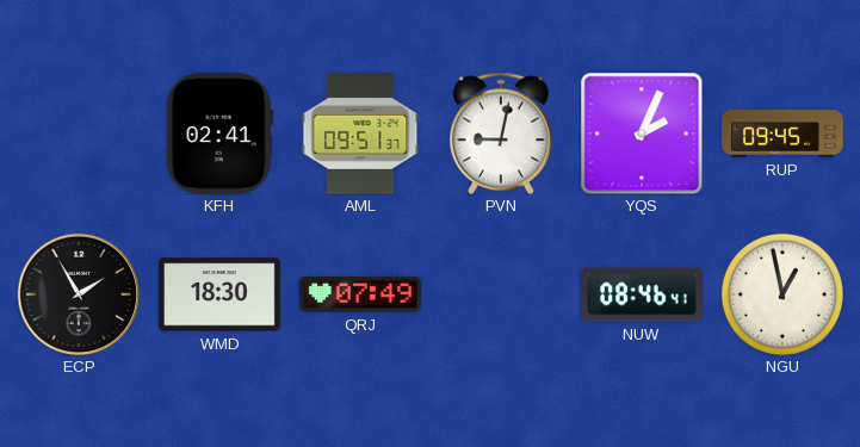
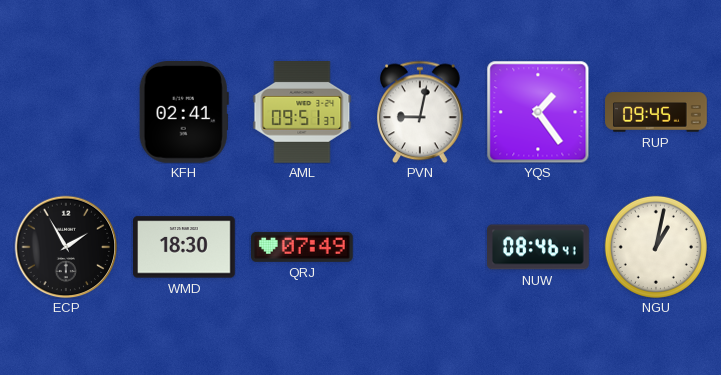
YQS: 2:04 -> 1:24 (538, 112)
NGU: 12:58 -> 1:02 (656, 247)
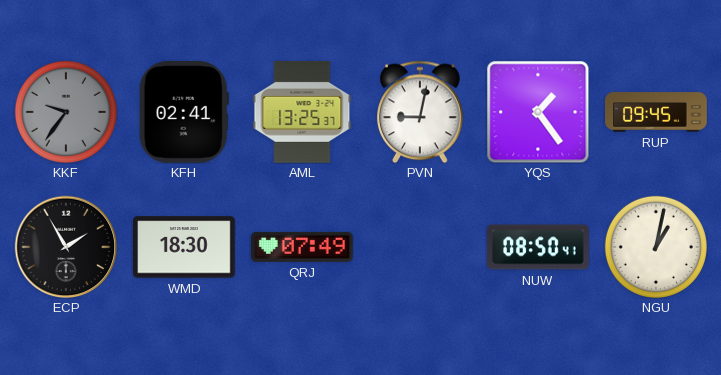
KKF: none -> 9:36 (66, 112)
AML: 09:51 -> 13:25 (302, 113)
NUW: 08:46 -> 08:50 (539, 247)
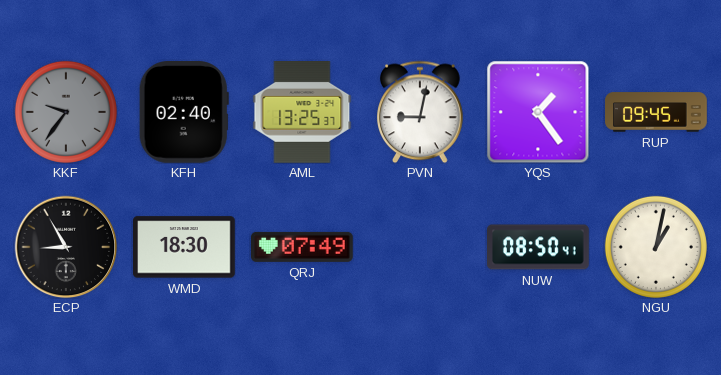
KFH: 02:41 -> 02:40 (184, 113)
ECP: 1:55 -> 8:55 (66, 247)
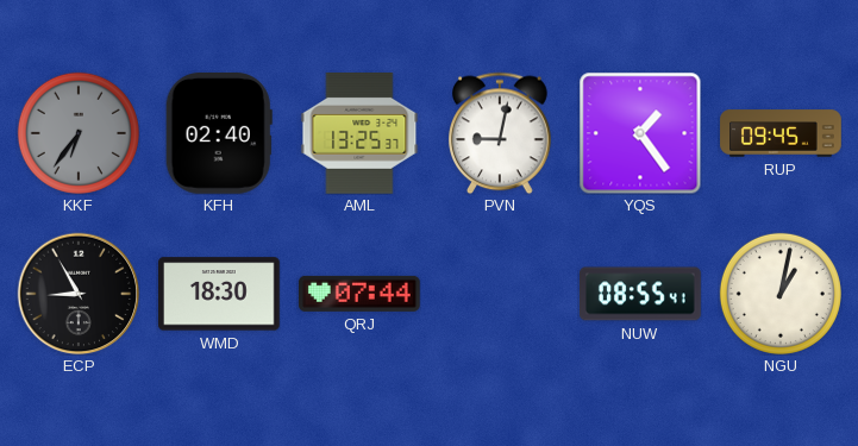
KKF: 9:36 -> 6:36 (79, 133)
QRJ: 07:49 -> 07:44 (361, 294)
NUW: 08:50 -> 08:55 (641, 294)
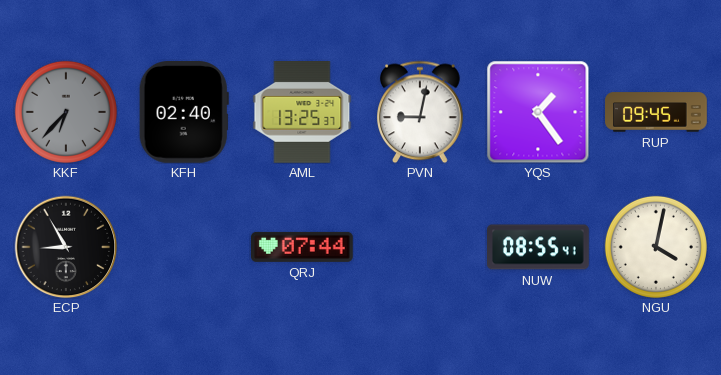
KKF: 6:36 -> 6:37 (66, 112)
WMD: 18:30 -> none (220, 294)
NGU: 1:02 -> 4:02 (656, 247)
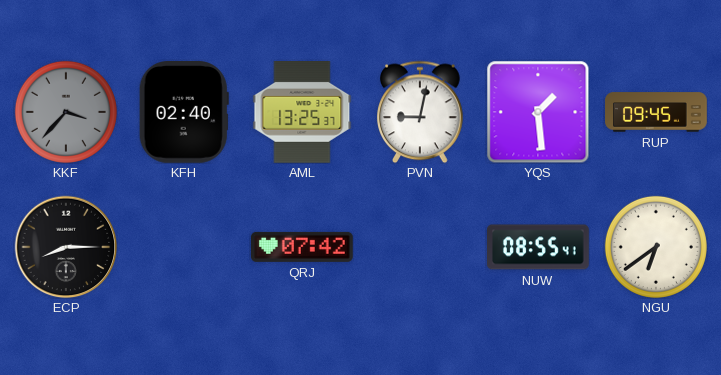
KKF: 6:37 -> 3:37 (66, 112)
YQS: 1:24 -> 1:29 (538, 112)
ECP: 8:55 -> 8:15 (66, 247)
QRJ: 07:44 -> 07:42 (303, 247)
NGU: 4:02 -> 6:39 (656, 247)
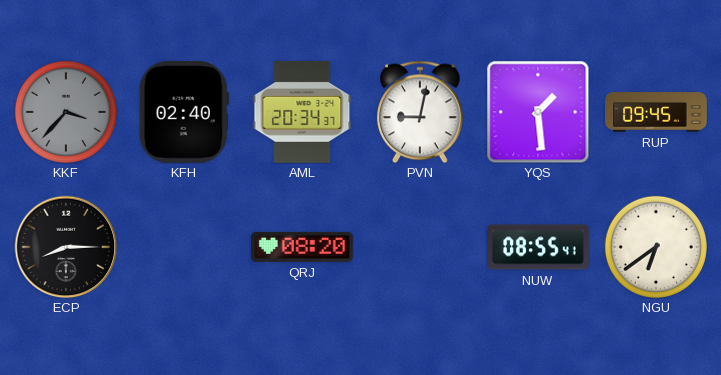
AML: 13:25 -> 20:34 (302, 113)
QRJ: 07:42 -> 08:20 (303, 247)
